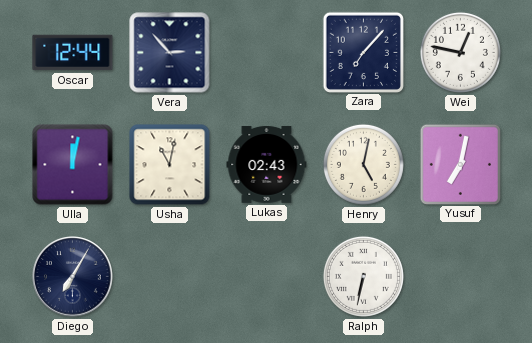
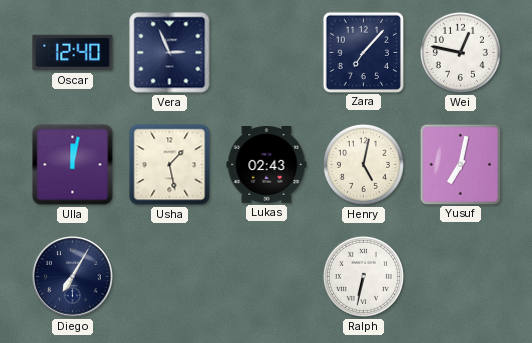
Oscar: 12:44 -> 12:40 (73, 53)
Vera: 2:53 -> 2:56 (170, 53)
Usha: 11:02 -> 1:28 (170, 165)
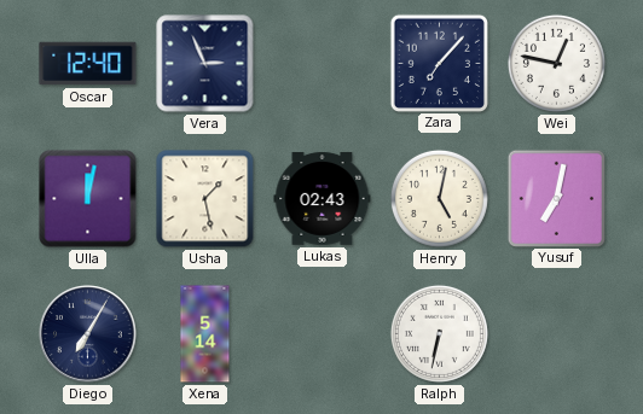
Xena: none -> 5:14 (205, 334)
